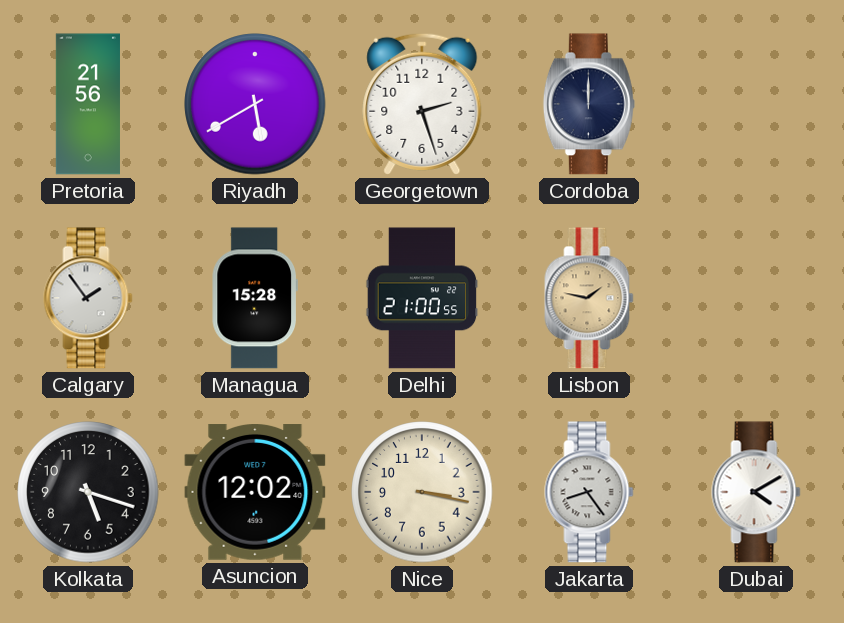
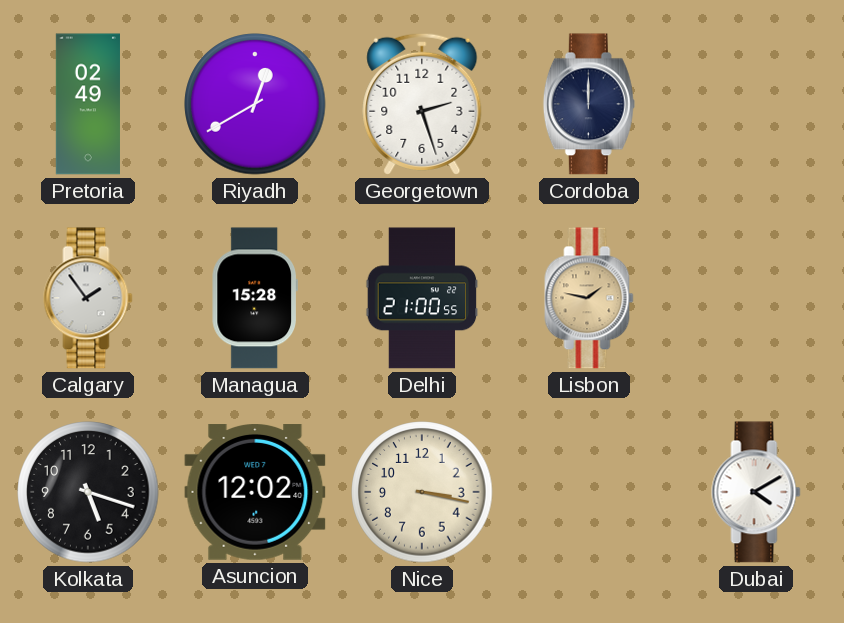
Pretoria: 21:56 -> 02:49 (88, 104)
Riyadh: 5:40 -> 12:40 (255, 104)
Jakarta: 8:24 -> none (589, 492)
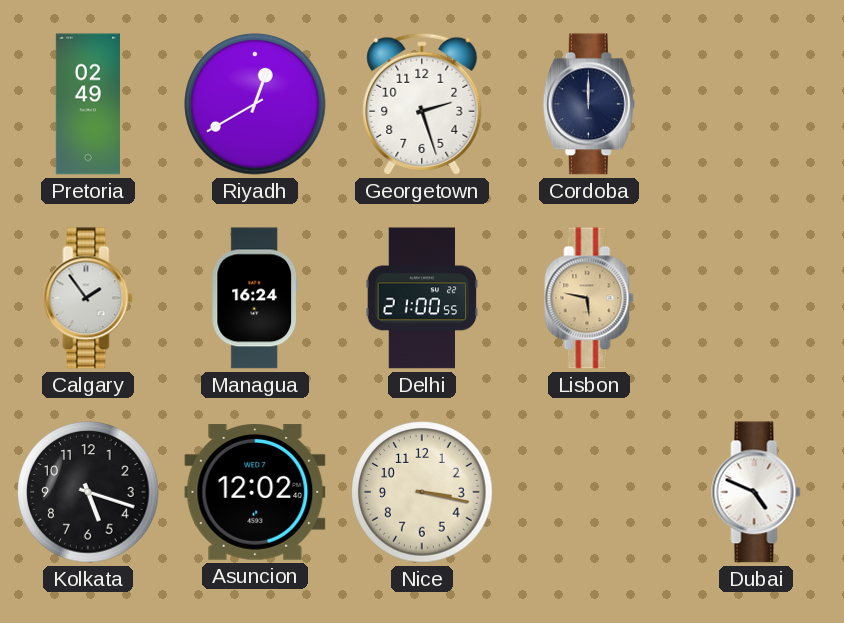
Managua: 15:28 -> 16:24 (255, 298)
Lisbon: 1:47 -> 5:47 (589, 298)
Dubai: 4:10 -> 4:49 (756, 492)
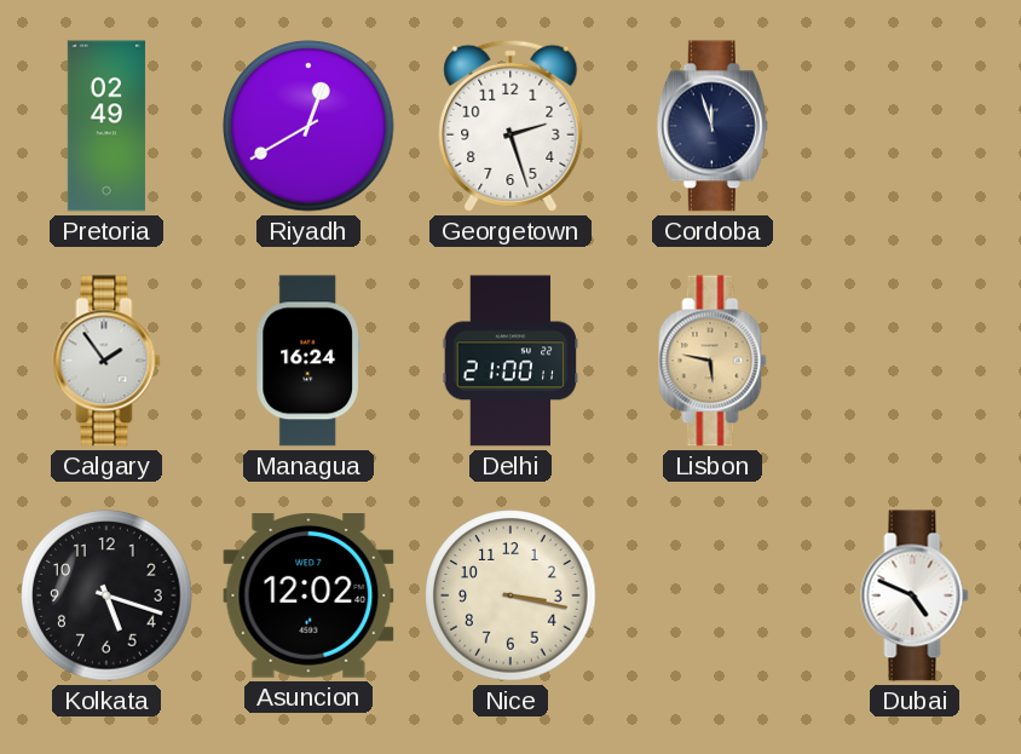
Cordoba: 12:00 -> 11:57 (713, 126)
Delhi: 21:00:55 -> 21:00:11 (510, 361)
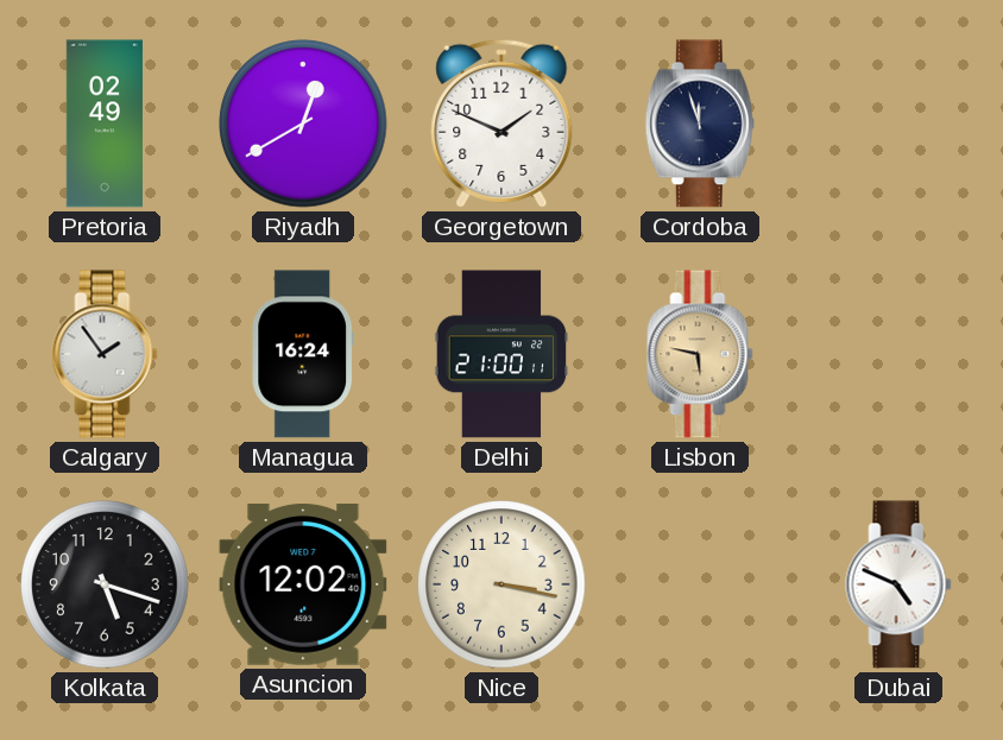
Georgetown: 2:27 -> 1:49 (501, 124)
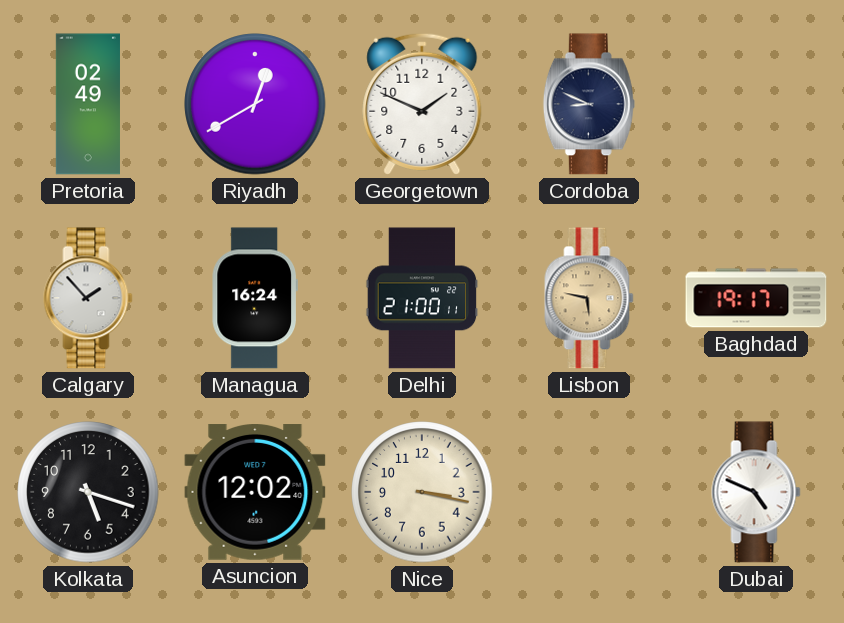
Cordoba: 11:57 -> 8:49 (589, 104)
Calgary: 1:54 -> 1:53 (88, 298)
Baghdad: none -> 19:17 (756, 298)
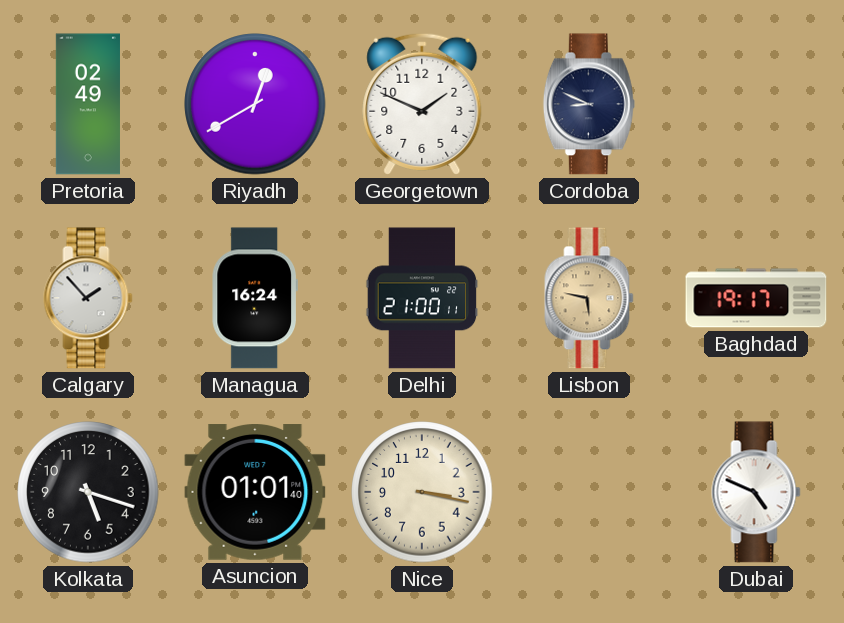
Asuncion: 12:02 -> 01:01 (255, 493)
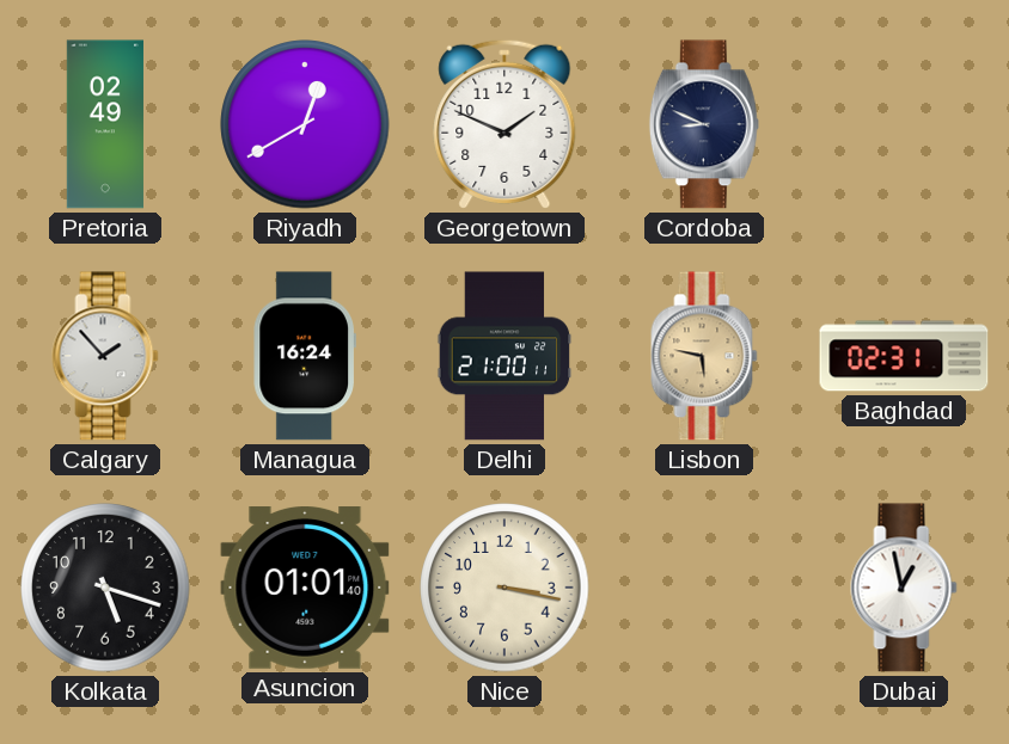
Baghdad: 19:17 -> 02:31 (904, 356)
Dubai: 4:49 -> 12:58 (904, 588)
